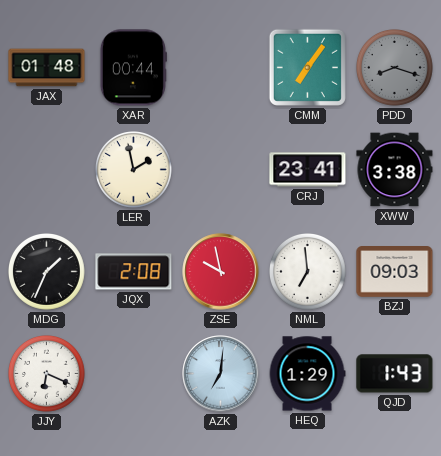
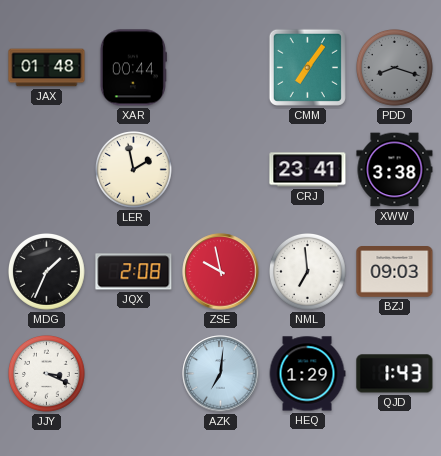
JJY: 6:19 -> 3:19 (47, 374)
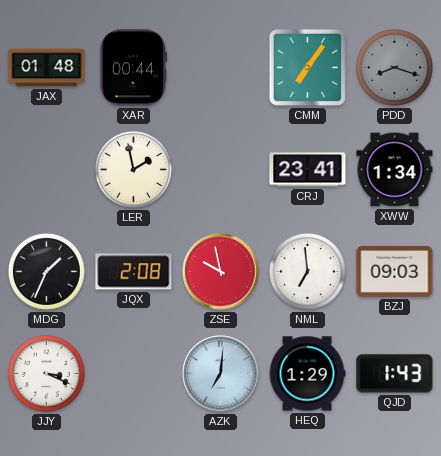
XWW: 3:38 -> 1:34 (395, 170)
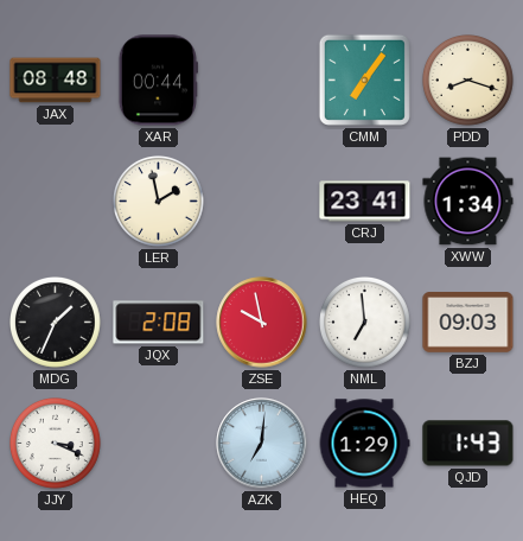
JAX: 01:48 -> 08:48 (56, 81)
PDD dial: grey -> cream (468, 81)
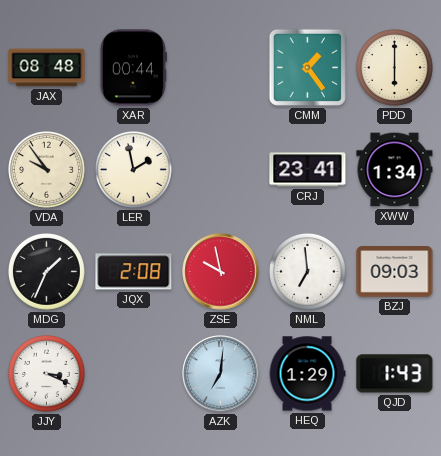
CMM: 7:06 -> 1:24 (307, 67)
PDD: 8:18 -> 6:00 (395, 68)
VDA: none -> 9:54 (47, 170)
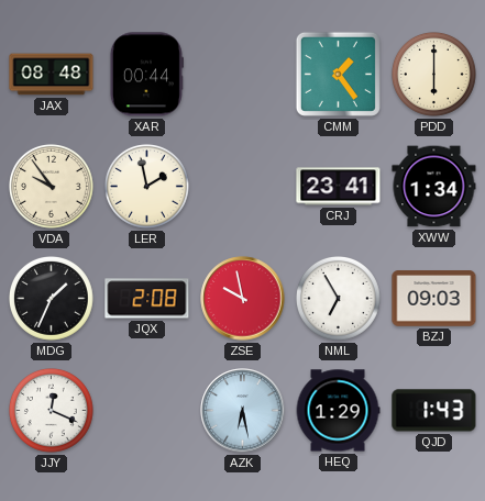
NML: 6:59 -> 6:55 (339, 299)
JJY: 3:19 -> 12:19 (52, 411)
AZK: 7:01 -> 6:28 (243, 411)
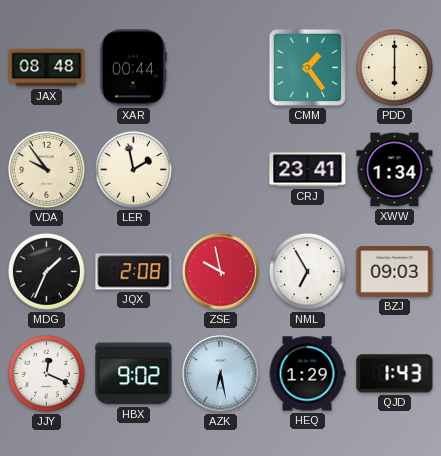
HBX: none -> 9:02 (134, 374)
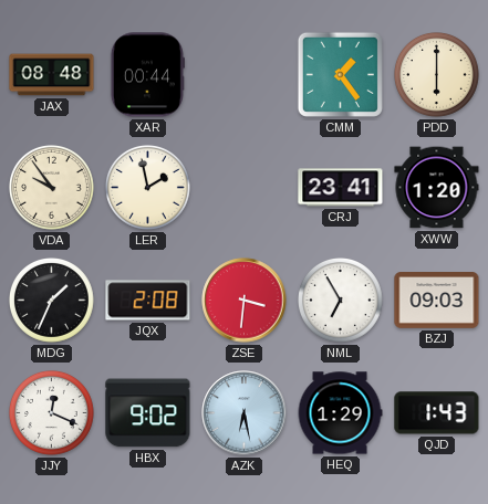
XWW: 1:34 -> 1:20 (437, 188)
ZSE: 9:58 -> 3:31 (245, 301)
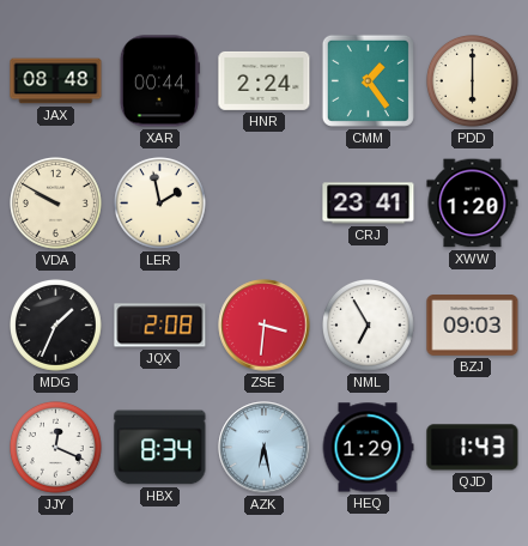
HNR: none -> 2:24 (265, 80)
VDA: 9:54 -> 9:50 (56, 204)
HBX: 9:02 -> 8:34 (160, 448)
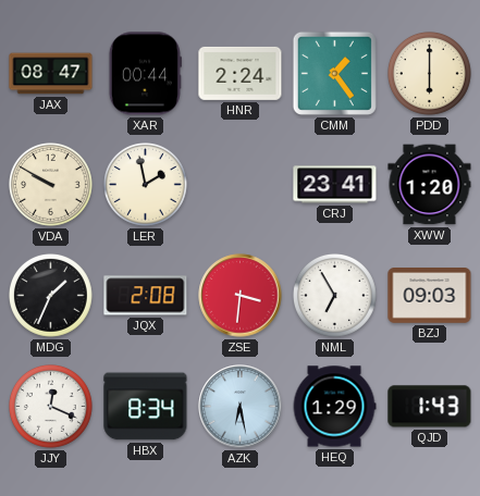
JAX: 08:48 -> 08:47 (51, 74)
